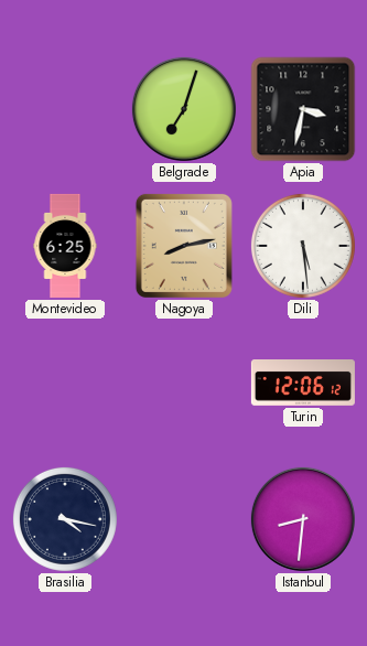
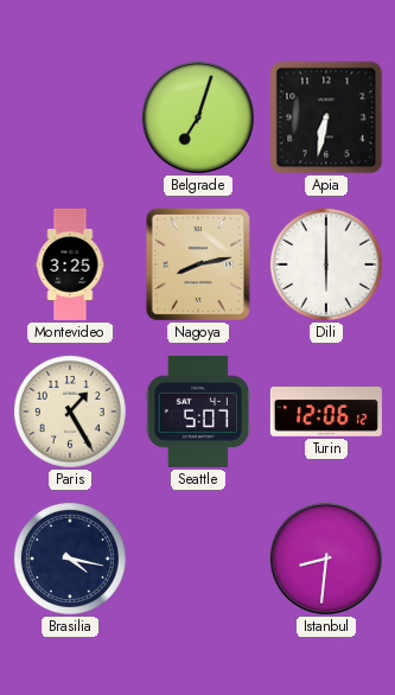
Apia: 3:32 -> 6:32 (326, 117)
Montevideo: 6:25 -> 3:25 (70, 264)
Dili: 5:29 -> 6:00 (326, 264)
Paris: none -> 1:25 (70, 412)
Seattle: none -> 5:07 (198, 412)
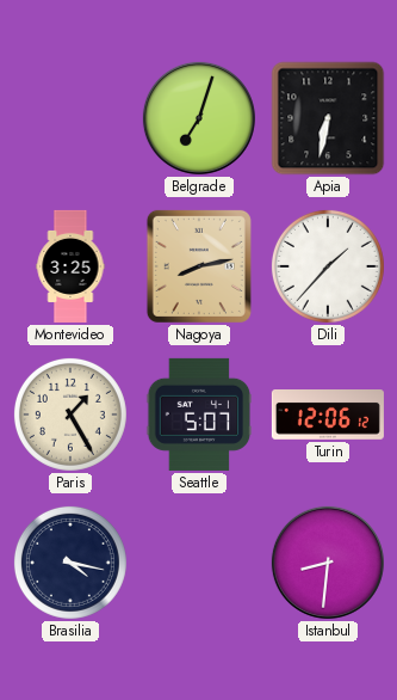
Dili: 6:00 -> 1:37 (328, 266)
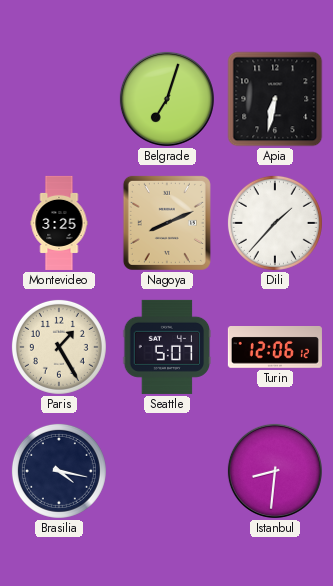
Nagoya: 8:13 -> 8:11 (167, 223)
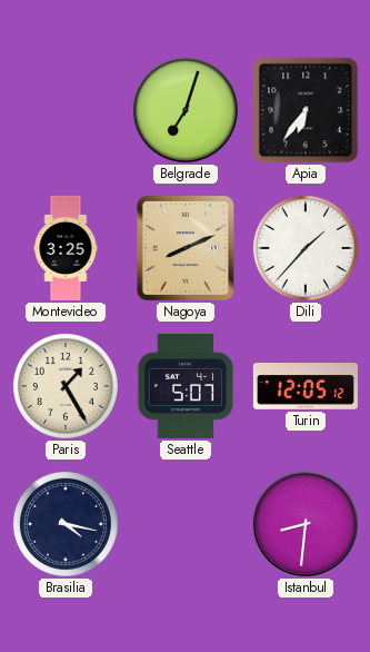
Apia: 6:32 -> 6:36 (306, 110)
Turin: 12:06 -> 12:05 (306, 386)
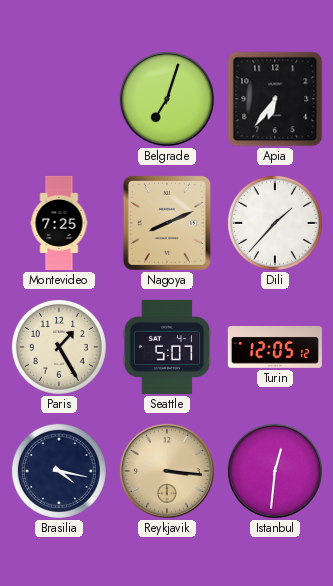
Montevideo: 3:25 -> 7:25 (59, 223)
Reykjavik: none -> 3:16 (167, 471)
Istanbul: 8:31 -> 12:31 (275, 471)
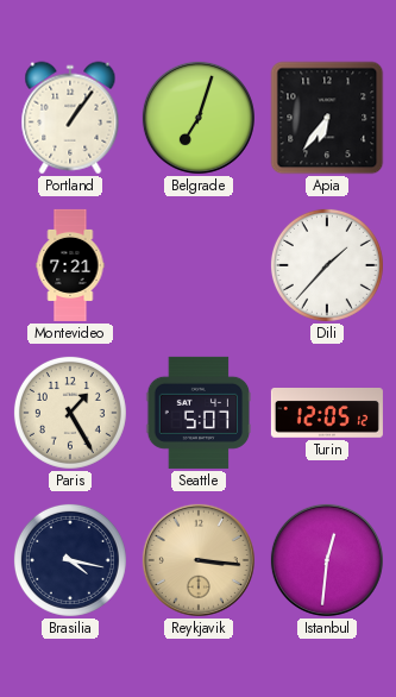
Portland: none -> 1:06 (70, 118)
Montevideo: 7:25 -> 7:21 (70, 265)
Nagoya: 8:11 -> none (167, 223)
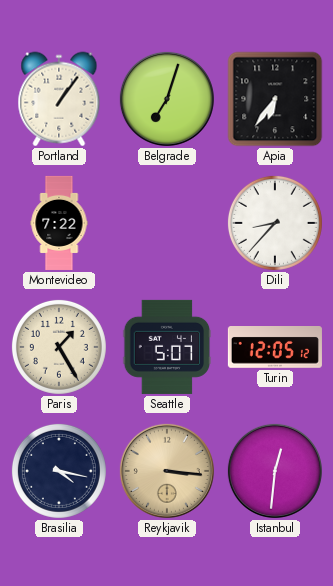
Montevideo: 7:21 -> 7:22 (59, 223)
Dili: 1:37 -> 8:37 (275, 223)
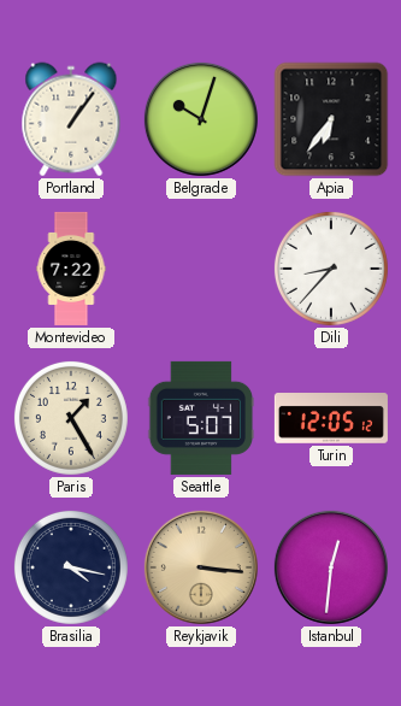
Belgrade: 7:03 -> 10:03 (201, 119)
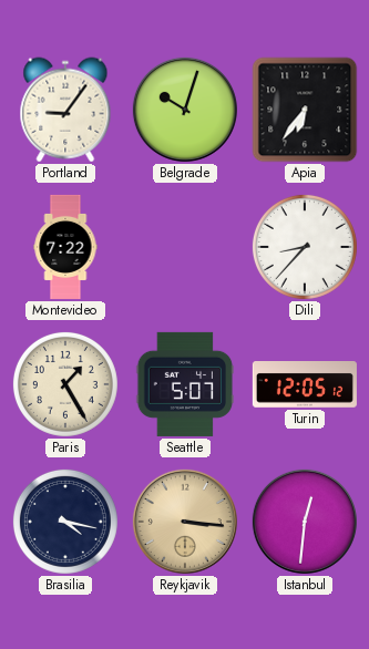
Portland: 1:06 -> 9:06 (65, 110)
